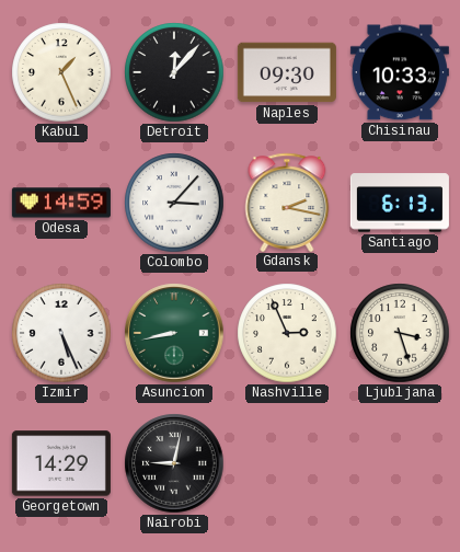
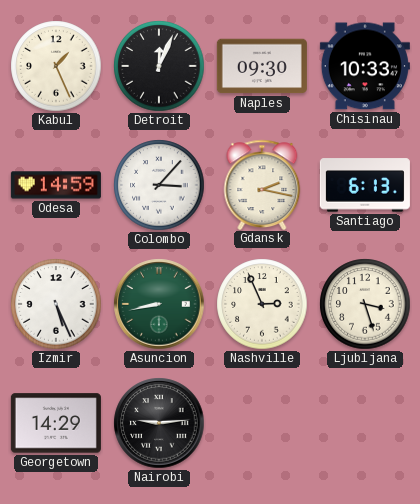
Detroit: 12:07 -> 12:04 (159, 66)
Nairobi: 9:02 -> 9:14 (159, 423)
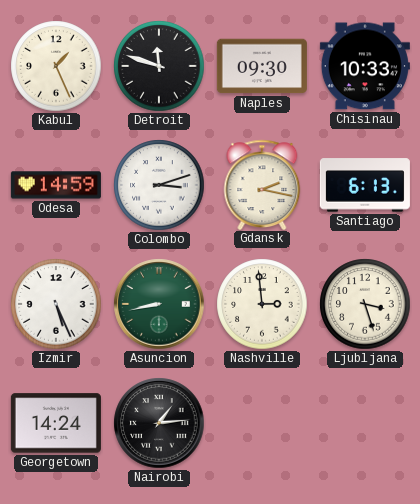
Detroit: 12:04 -> 11:48 (159, 66)
Colombo: 3:07 -> 3:12 (159, 185)
Nashville: 2:56 -> 2:59 (262, 304)
Georgetown: 14:29 -> 14:24 (56, 423)
Nairobi: 9:14 -> 1:14 (159, 423)
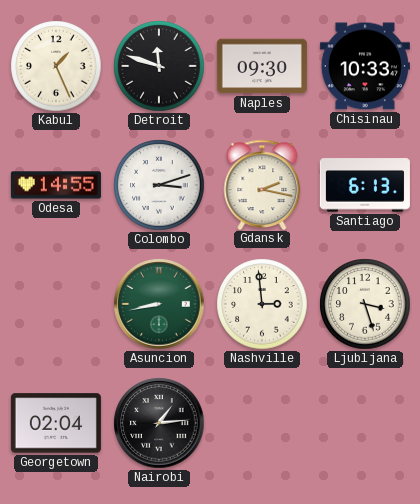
Odesa: 14:59 -> 14:55 (56, 185)
Izmir: 5:26 -> none (56, 304)
Georgetown: 14:24 -> 02:04 (56, 423)
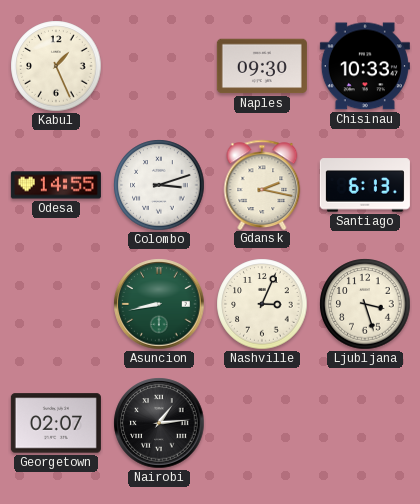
Detroit: 11:48 -> none (159, 66)
Nashville: 2:59 -> 3:04 (262, 304)
Georgetown: 02:04 -> 02:07 (56, 423)
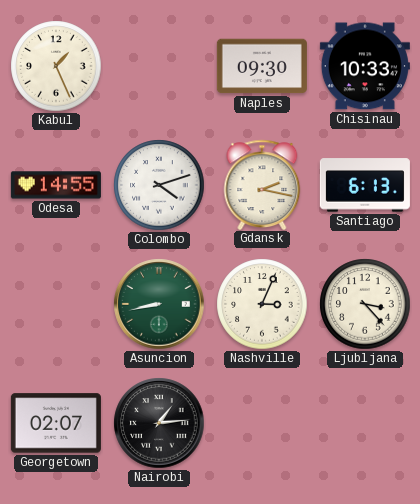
Colombo: 3:12 -> 4:12 (159, 185)
Ljubljana: 3:27 -> 3:23 (365, 304)
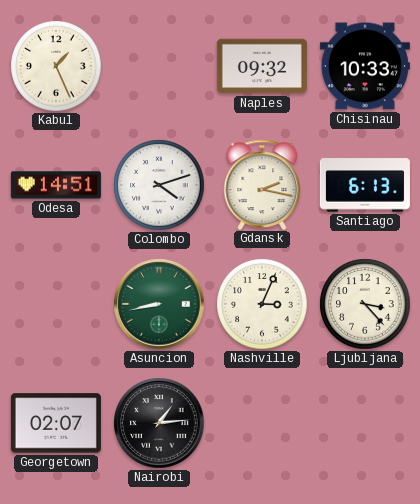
Naples: 09:30 -> 09:32 (262, 66)
Odesa: 14:55 -> 14:51 (56, 185)
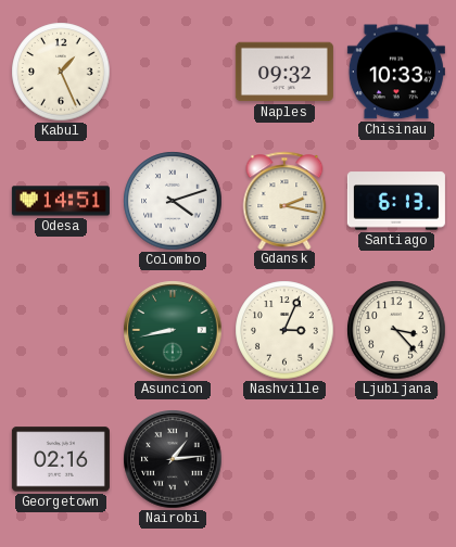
Georgetown: 02:07 -> 02:16 (61, 459)
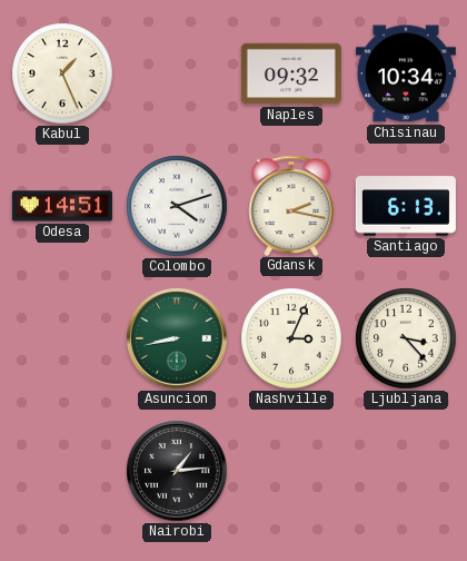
Chisinau: 10:33 -> 10:34 (406, 73)
Georgetown: 02:16 -> none (61, 459)
